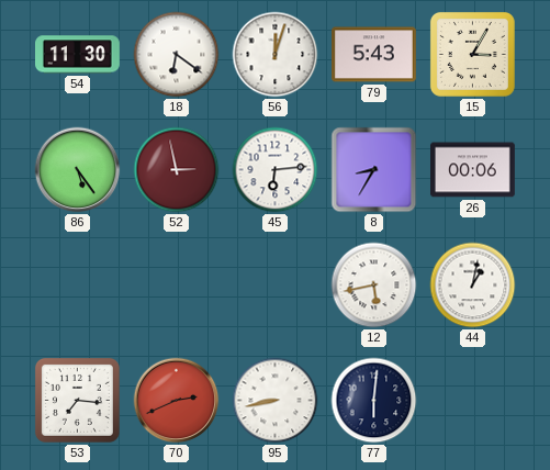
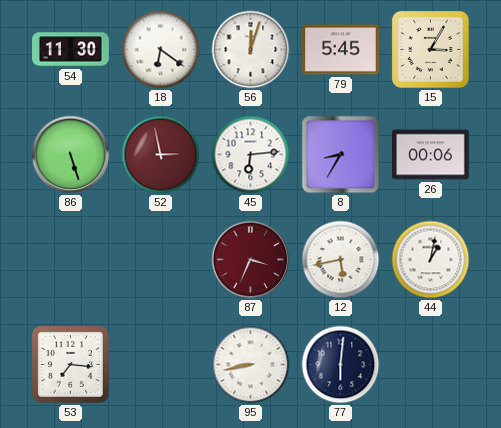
79: 5:43 -> 5:45 (341, 50)
86: 5:24 -> 5:27 (71, 155)
87: none -> 3:34 (251, 260)
70: 2:41 -> none (177, 401)
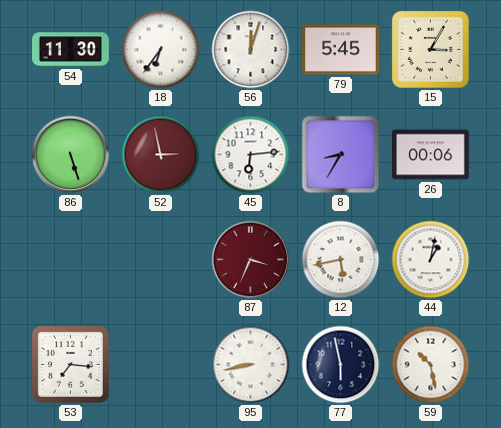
18: 6:21 -> 6:36 (161, 50)
77: 6:01 -> 5:58 (341, 365)
59: none -> 10:28 (431, 365)
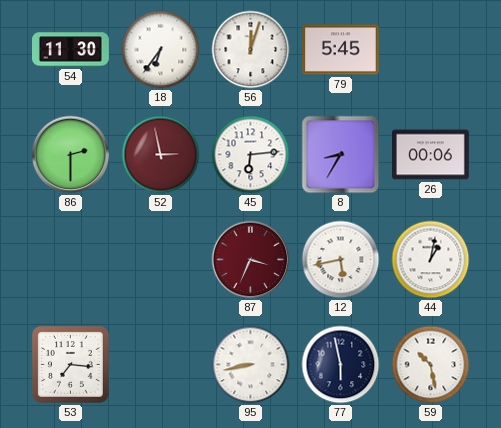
15: 3:05 -> none (430, 49)
86: 5:27 -> 2:30 (71, 155)
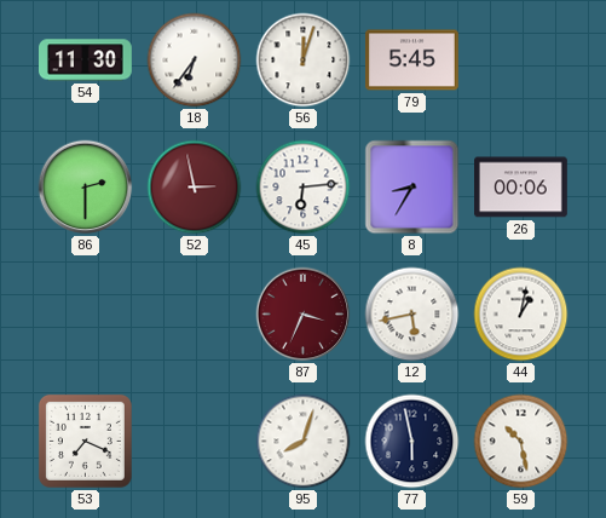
53: 7:16 -> 7:19 (85, 441)
95: 8:43 -> 8:03 (304, 442)
